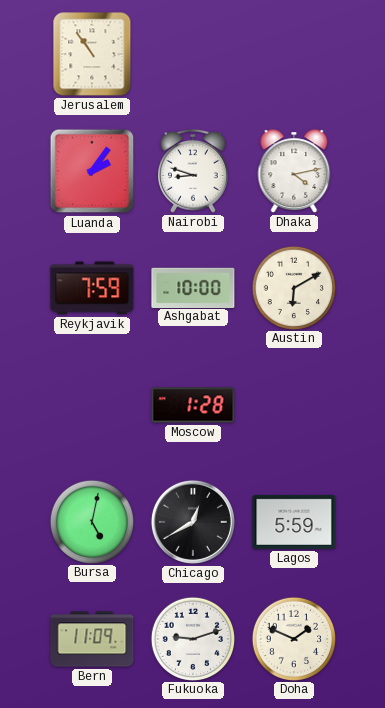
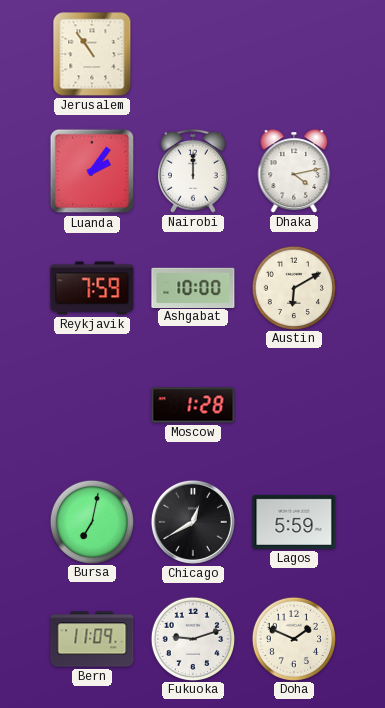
Nairobi: 8:48 -> 12:00 (194, 171)
Bursa: 5:02 -> 7:02 (91, 521)
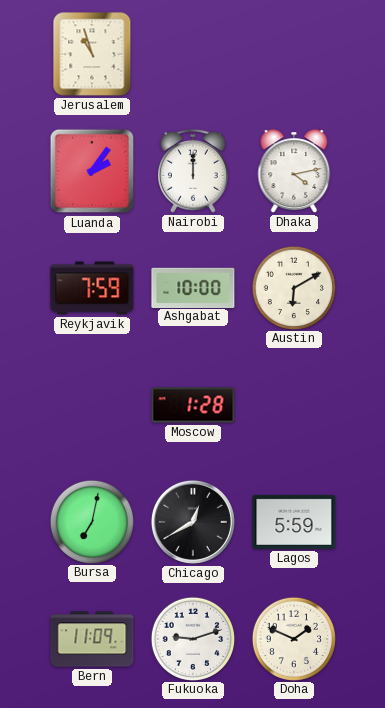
Jerusalem: 10:54 -> 10:57 (92, 54)
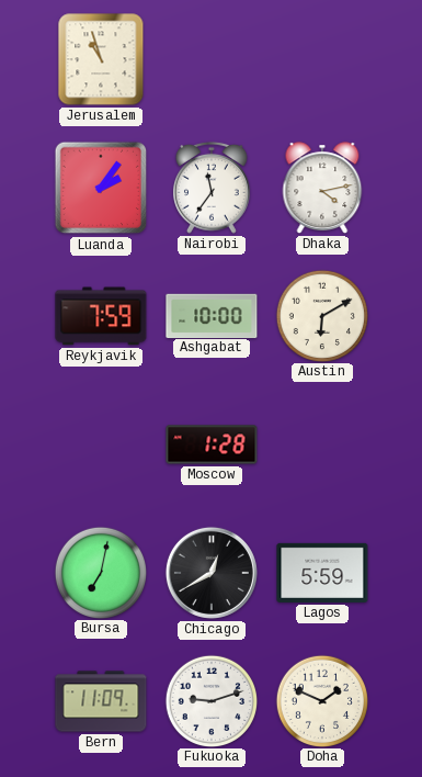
Nairobi: 12:00 -> 11:36 (213, 188)
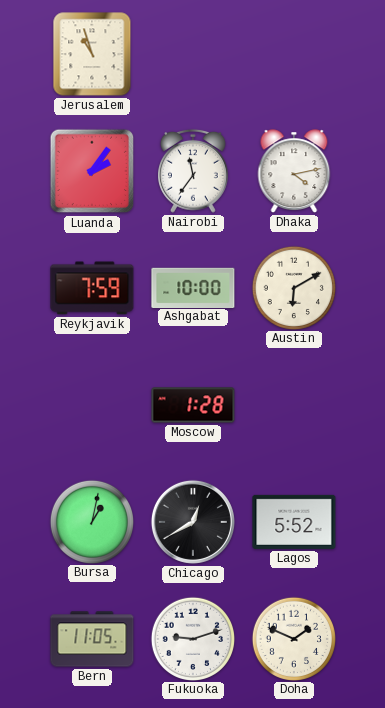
Bursa: 7:02 -> 1:02 (91, 521)
Lagos: 5:59 -> 5:52 (294, 522)
Bern: 11:09 -> 11:05 (92, 639)
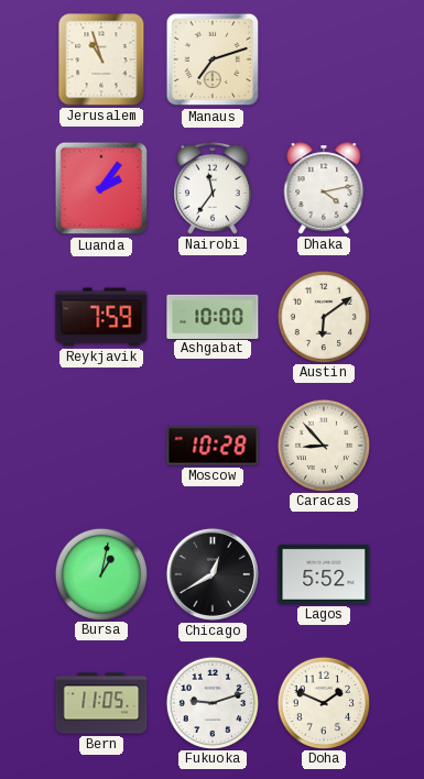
Manaus: none -> 7:12 (213, 59)
Austin: 6:10 -> 6:09 (323, 316)
Moscow: 1:28 -> 10:28 (213, 446)
Caracas: none -> 8:53 (323, 445)
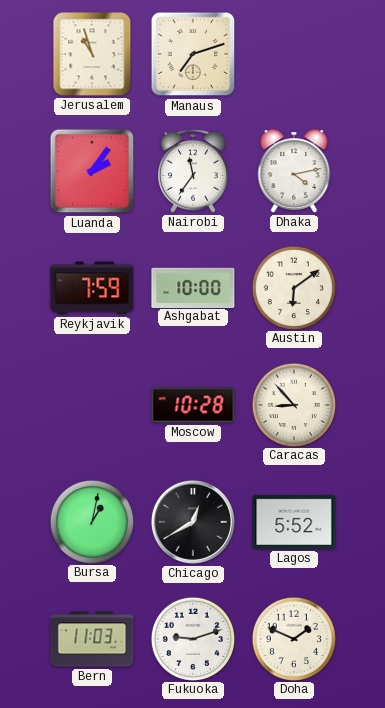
Bern: 11:05 -> 11:03 (92, 639)
